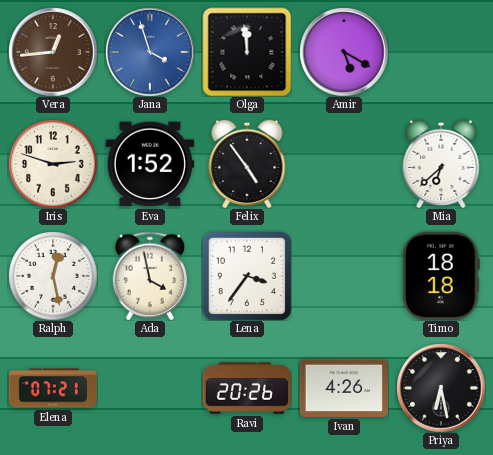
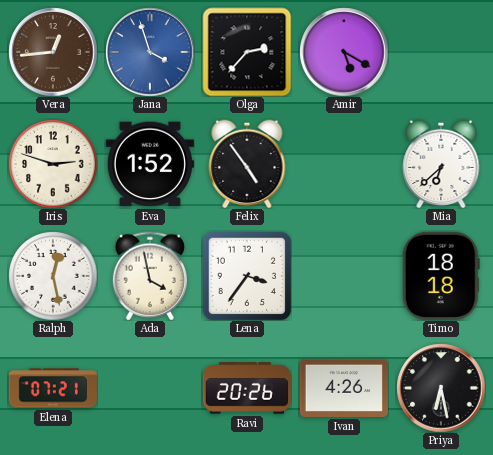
Olga: 11:59 -> 2:37 (247, 52)
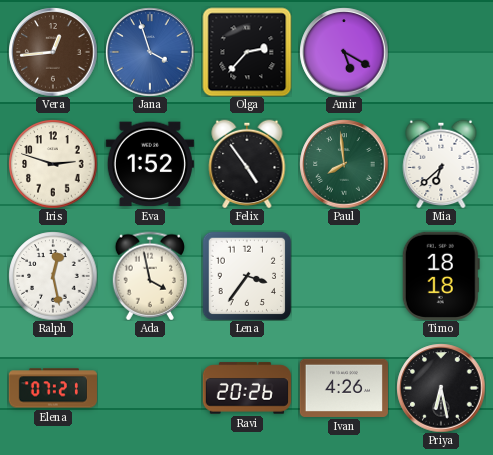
Paul: none -> 7:59 (344, 164)
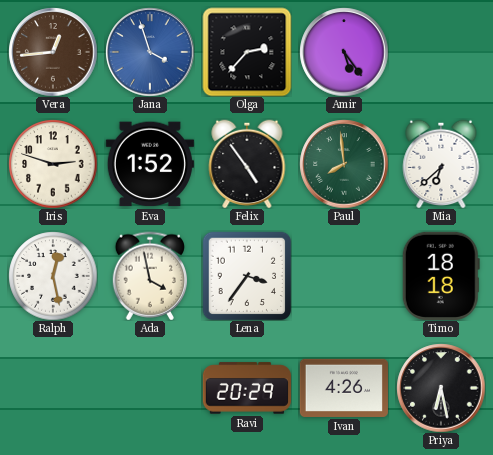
Amir: 5:20 -> 5:24 (344, 52)
Elena: 07:21 -> none (53, 388)
Ravi: 20:26 -> 20:29 (246, 388)
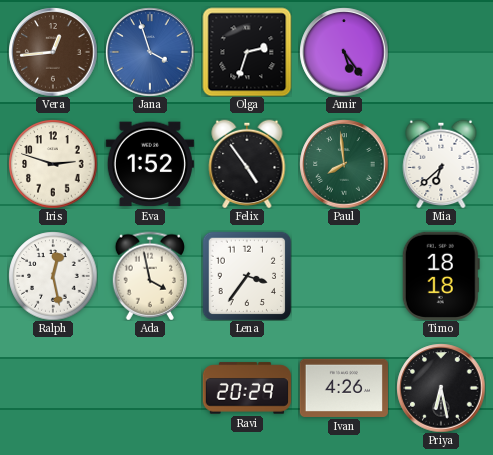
Olga: 2:37 -> 2:33 (247, 52)
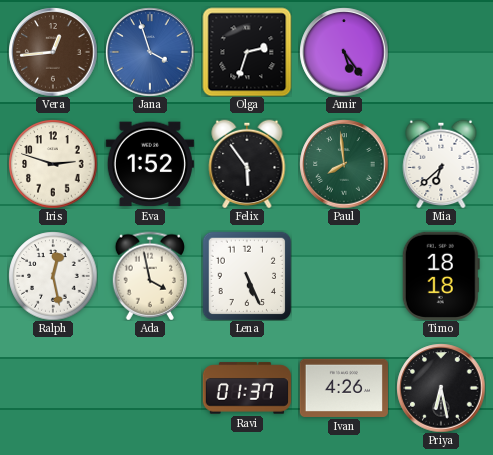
Felix: 4:54 -> 5:54 (247, 164)
Lena: 3:36 -> 5:26 (247, 276)
Ravi: 20:29 -> 01:37 (246, 388)
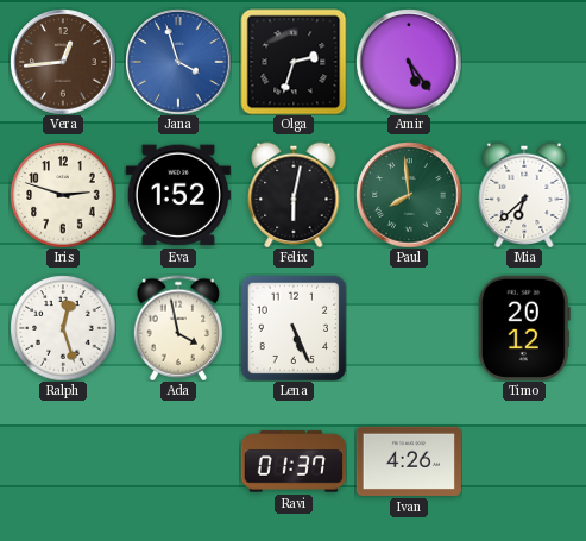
Felix: 5:54 -> 6:02 (294, 195)
Ralph: 12:28 -> 12:27 (63, 328)
Timo: 18:18 -> 20:12 (524, 328)
Priya: 6:28 -> none (441, 388)
